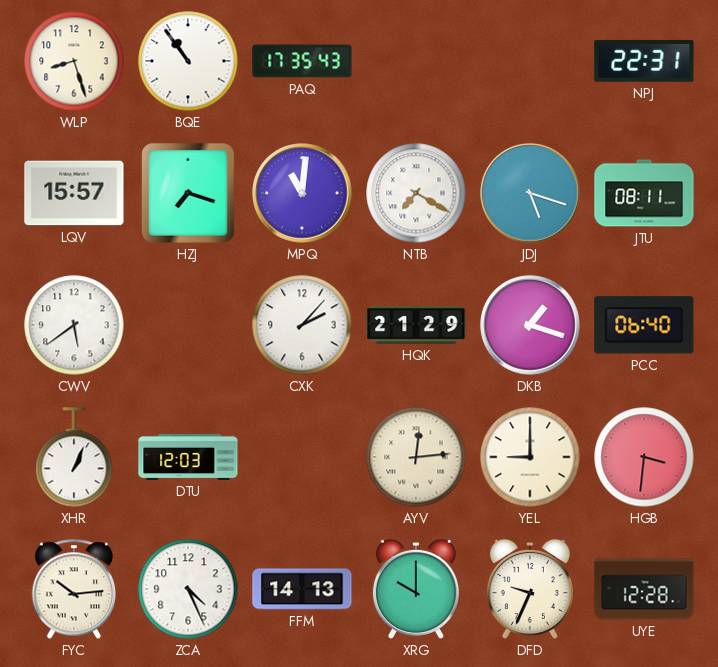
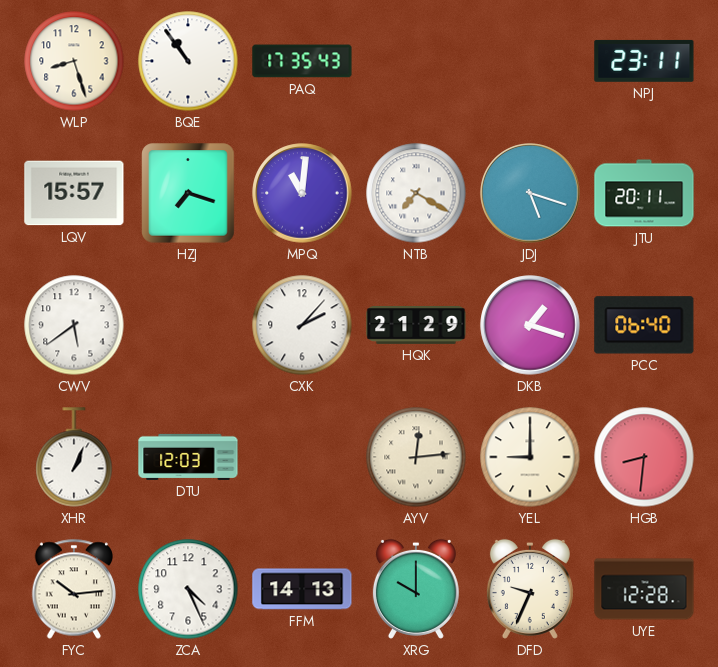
NPJ: 22:31 -> 23:11 (644, 61)
JTU: 08:11 -> 20:11 (644, 193)
HGB: 3:31 -> 8:31 (644, 457)
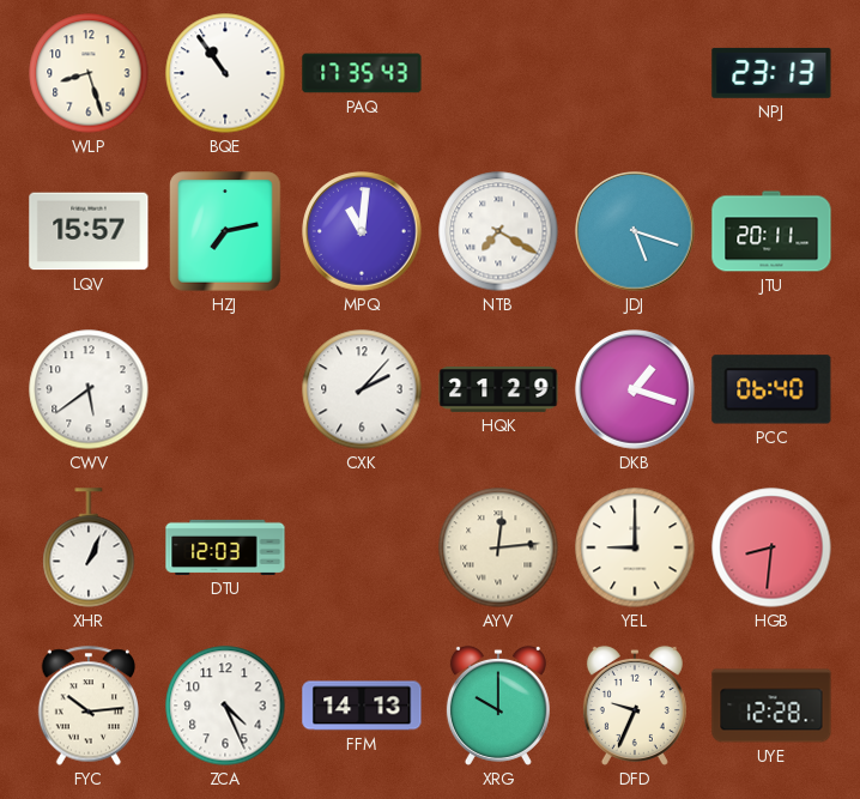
NPJ: 23:11 -> 23:13 (771, 73)
HZJ: 7:18 -> 7:13 (225, 231)
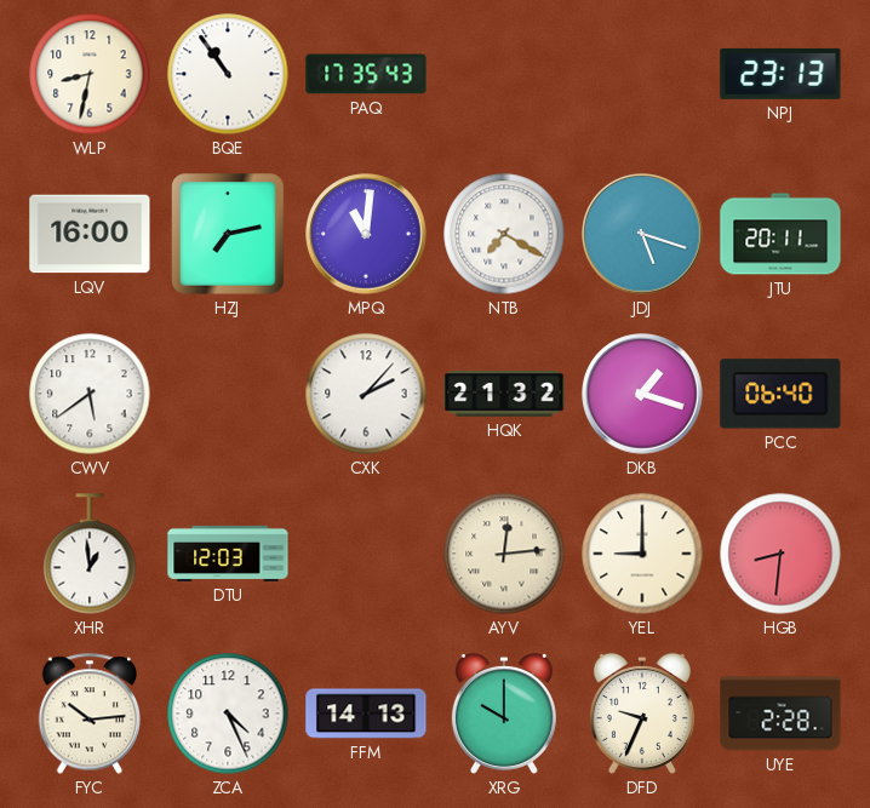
WLP: 8:27 -> 8:32 (90, 74)
LQV: 15:57 -> 16:00 (90, 234)
HQK: 21:29 -> 21:32 (504, 395)
XHR: 1:04 -> 12:59 (90, 554)
UYE: 12:28 -> 2:28 (780, 714)
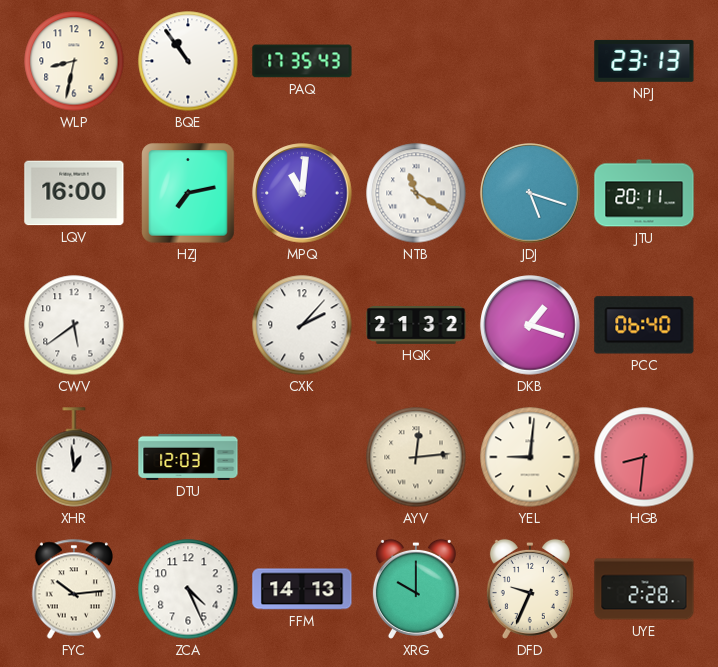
NTB: 7:20 -> 11:20 (416, 193)
YEL: 9:00 -> 9:01 (530, 457)
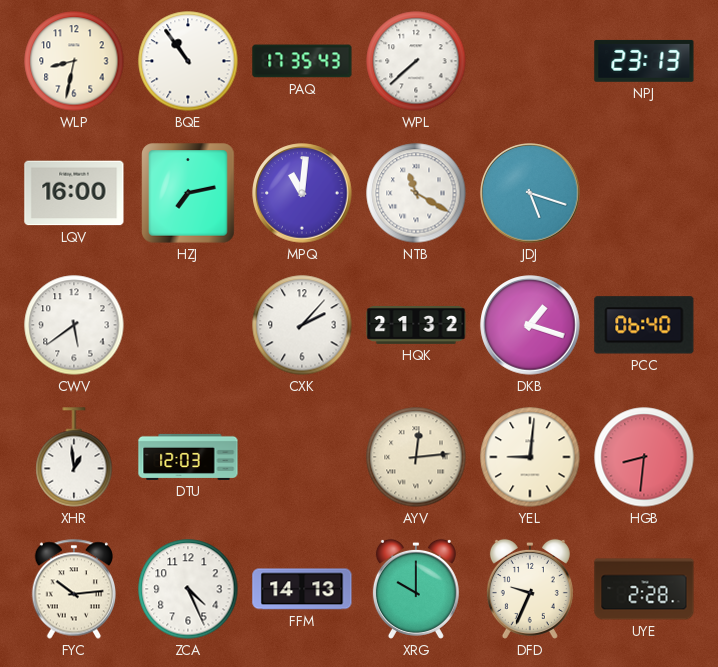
WPL: none -> 7:38 (416, 61)
JTU: 20:11 -> none (644, 193)
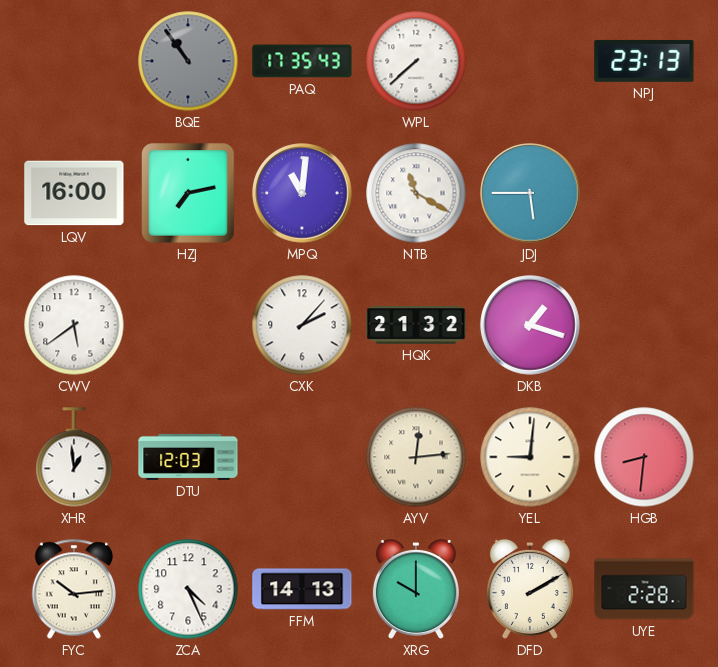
WLP: 8:32 -> none (74, 61)
BQE dial: white -> grey (188, 61)
JDJ: 5:18 -> 5:45 (530, 193)
PCC: 06:40 -> none (644, 325)
DFD: 9:34 -> 2:10 (530, 589)
